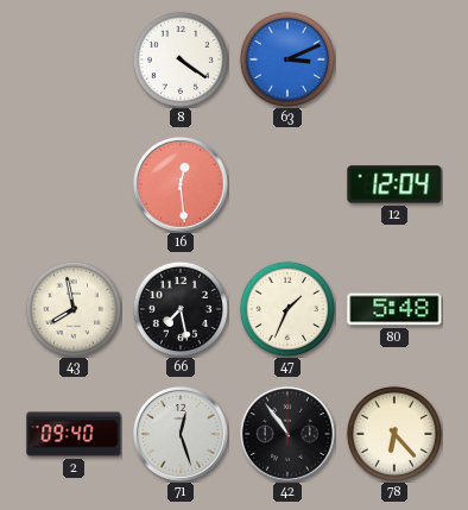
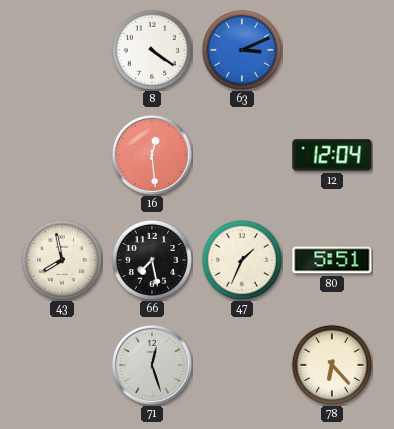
80: 5:48 -> 5:51 (332, 260)
2: 09:40 -> none (74, 434)
42: 10:54 -> none (287, 434)
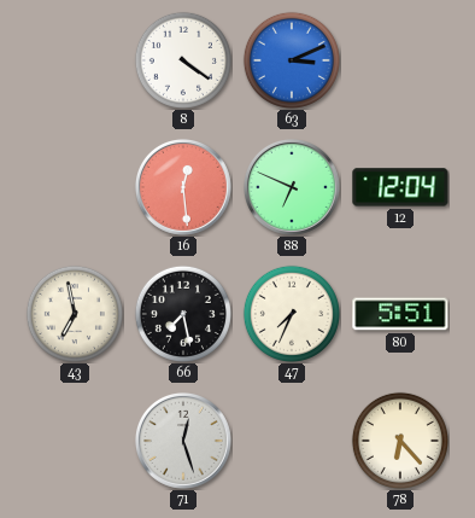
88: none -> 6:49 (292, 187)
43: 7:58 -> 6:58 (75, 314)
47: 1:34 -> 7:34 (292, 314)
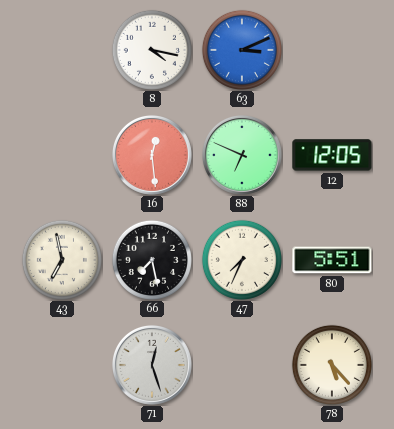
8: 4:21 -> 4:17 (152, 50)
12: 12:04 -> 12:05 (332, 155)
78: 6:23 -> 5:23 (332, 365)
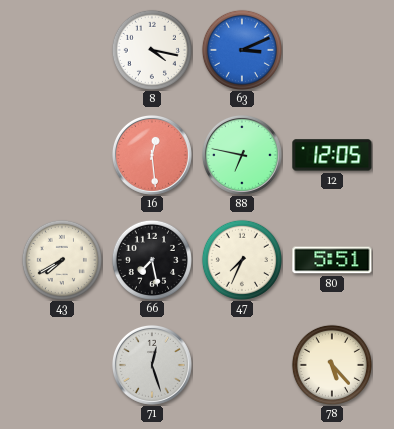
88: 6:49 -> 6:47 (242, 155)
43: 6:58 -> 7:40 (62, 260)
